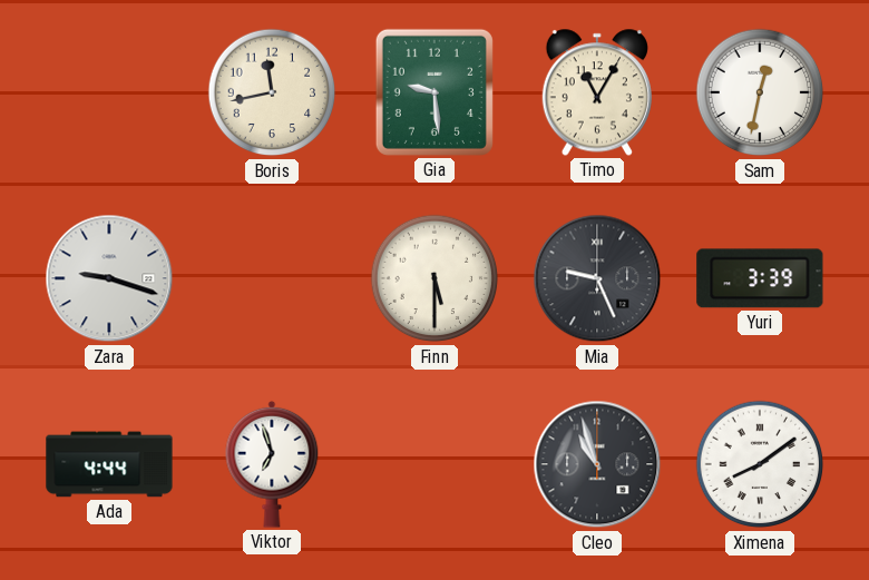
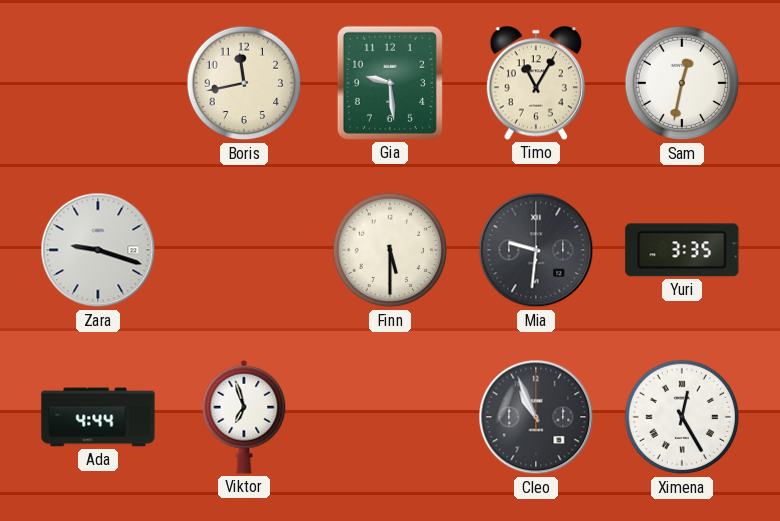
Mia: 9:26 -> 9:31 (536, 250)
Yuri: 3:39 -> 3:35 (682, 250)
Cleo: 10:57 -> 10:56 (536, 417)
Ximena: 8:09 -> 12:25 (682, 417)
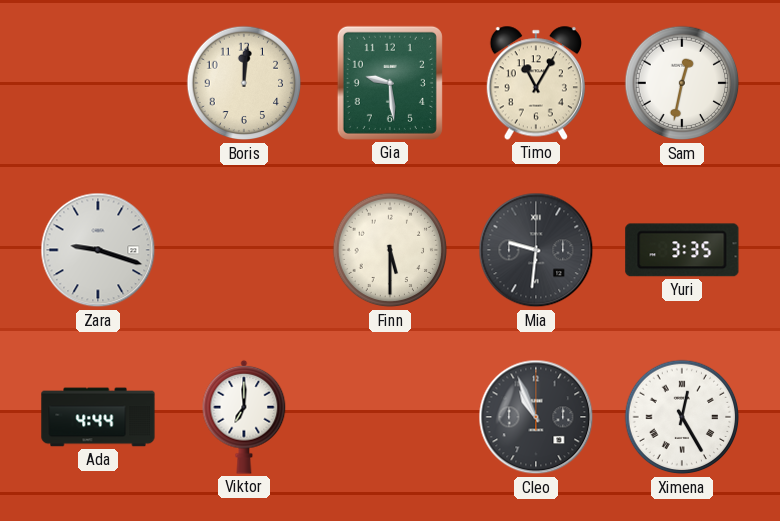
Boris: 11:43 -> 12:01 (244, 83)
Viktor: 6:57 -> 7:00 (244, 417)
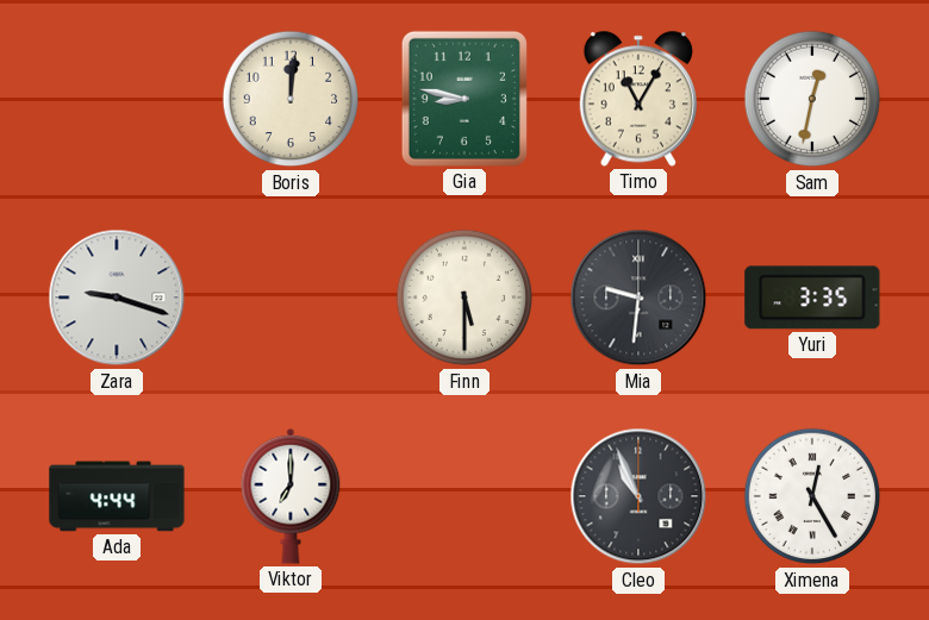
Gia: 9:29 -> 8:47 (464, 99)
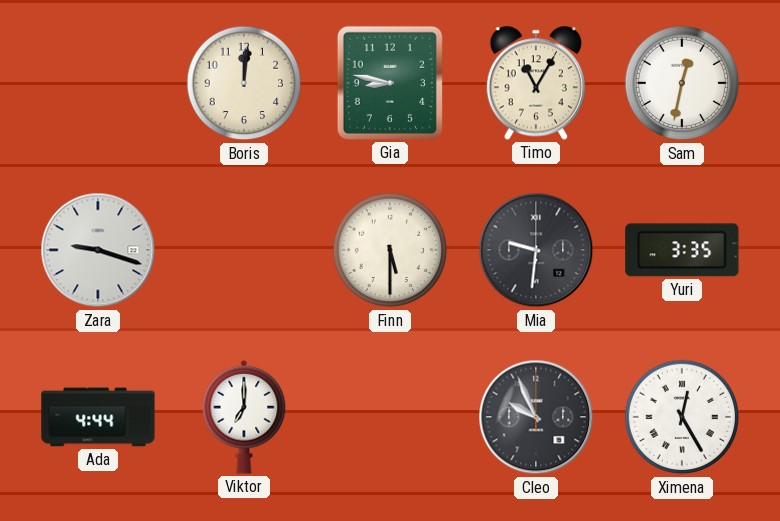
Cleo: 10:56 -> 9:56 (536, 417)
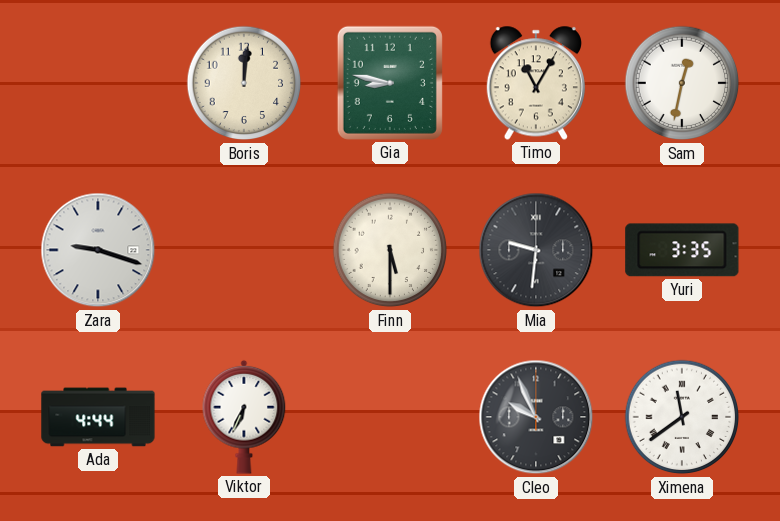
Viktor: 7:00 -> 6:34 (244, 417)
Ximena: 12:25 -> 11:39 (682, 417)
